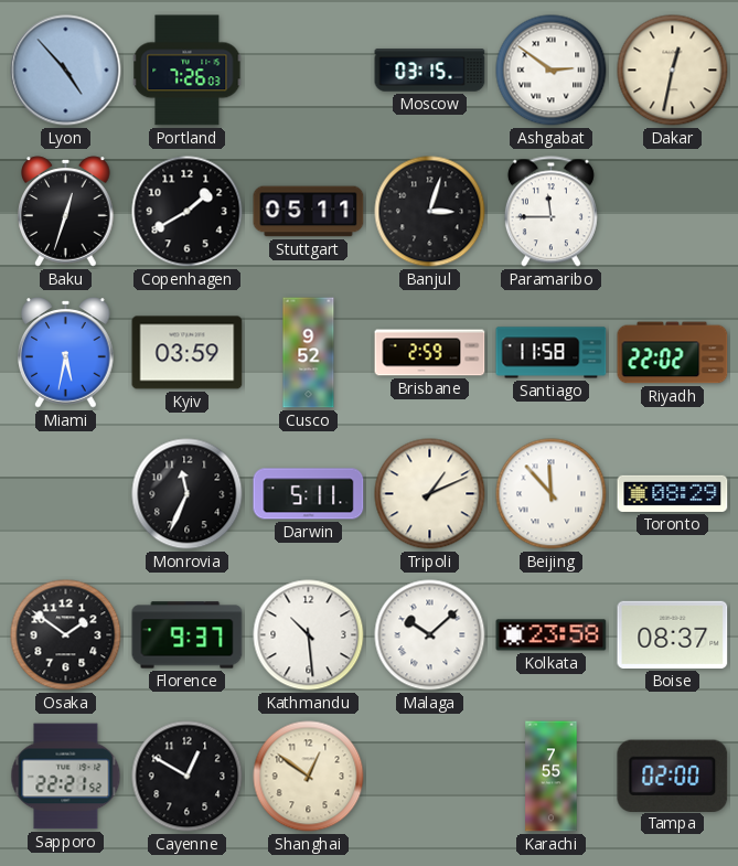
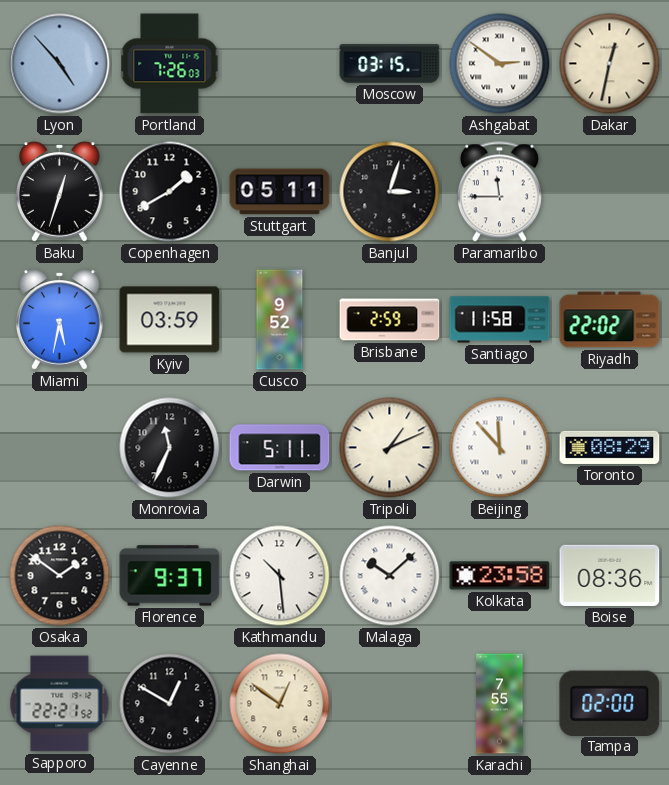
Boise: 08:37 -> 08:36 (610, 575)
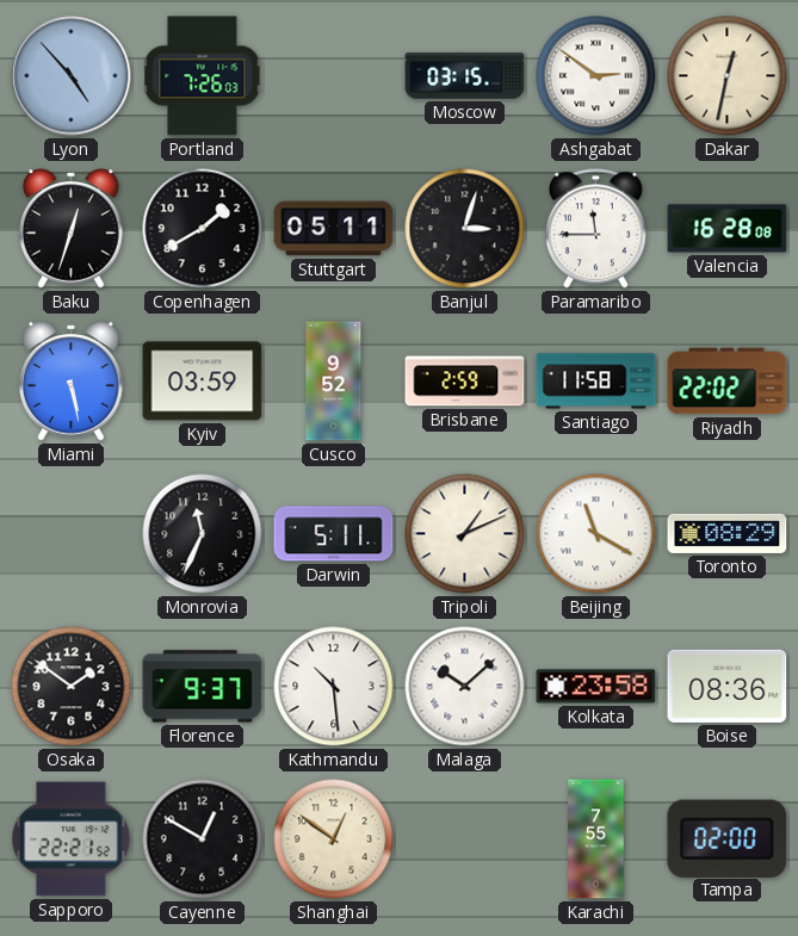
Valencia: none -> 16:28 (728, 229)
Miami: 5:32 -> 5:28 (72, 382)
Beijing: 11:53 -> 11:20 (596, 534)
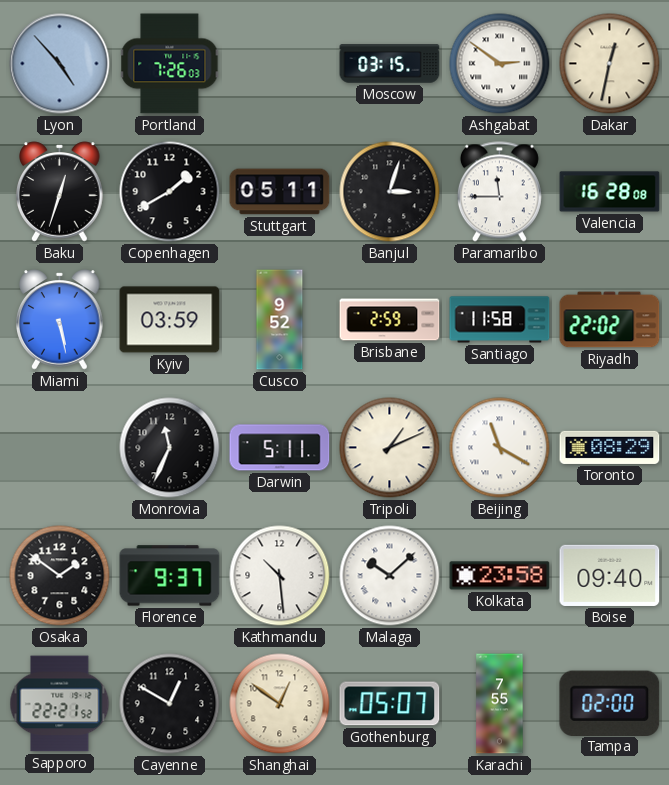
Boise: 08:36 -> 09:40 (610, 575)
Gothenburg: none -> 05:07 (390, 704)
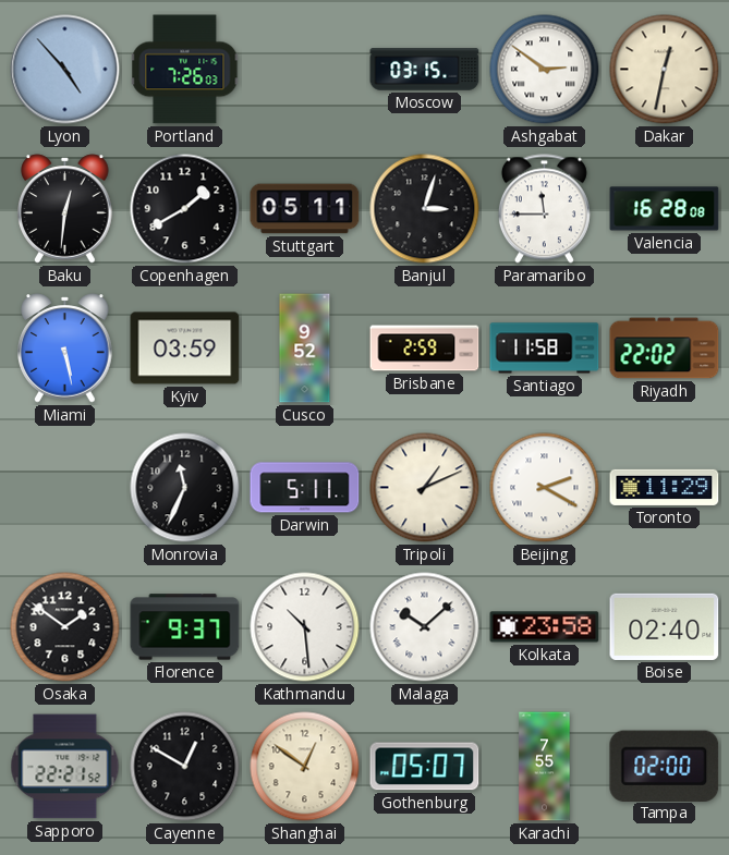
Baku: 12:33 -> 12:31 (65, 209)
Beijing: 11:20 -> 2:20 (545, 488)
Toronto: 08:29 -> 11:29 (665, 487)
Boise: 09:40 -> 02:40 (665, 626)
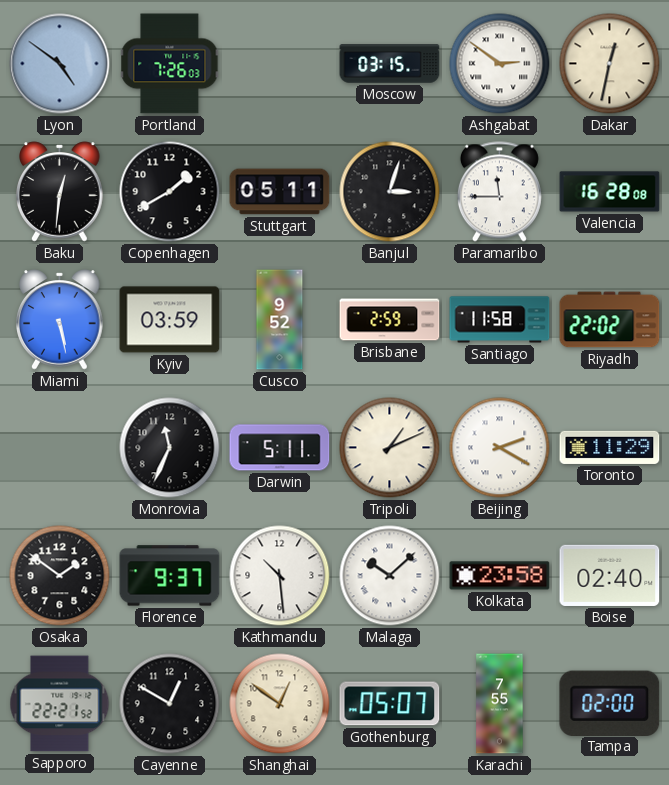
Lyon: 4:53 -> 4:51 (60, 64)
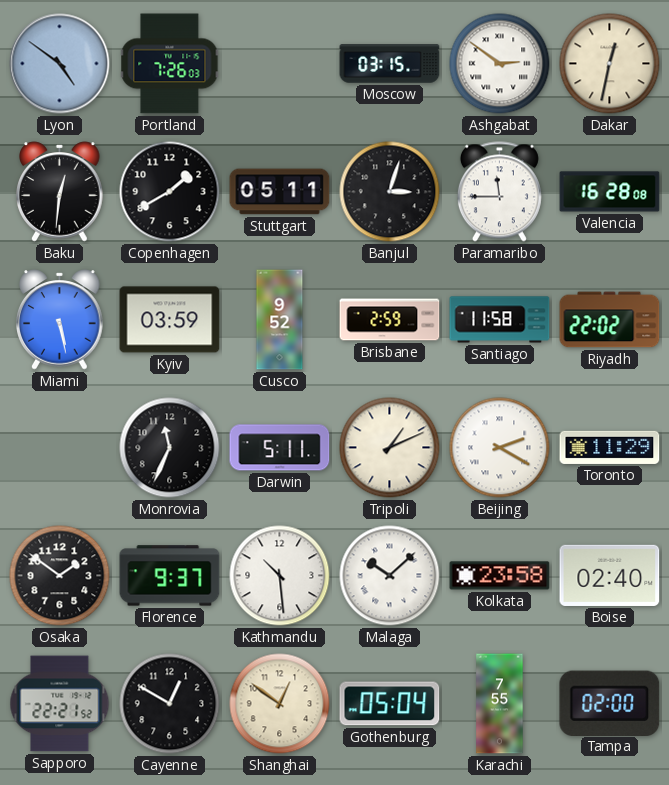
Gothenburg: 05:07 -> 05:04 (390, 704)
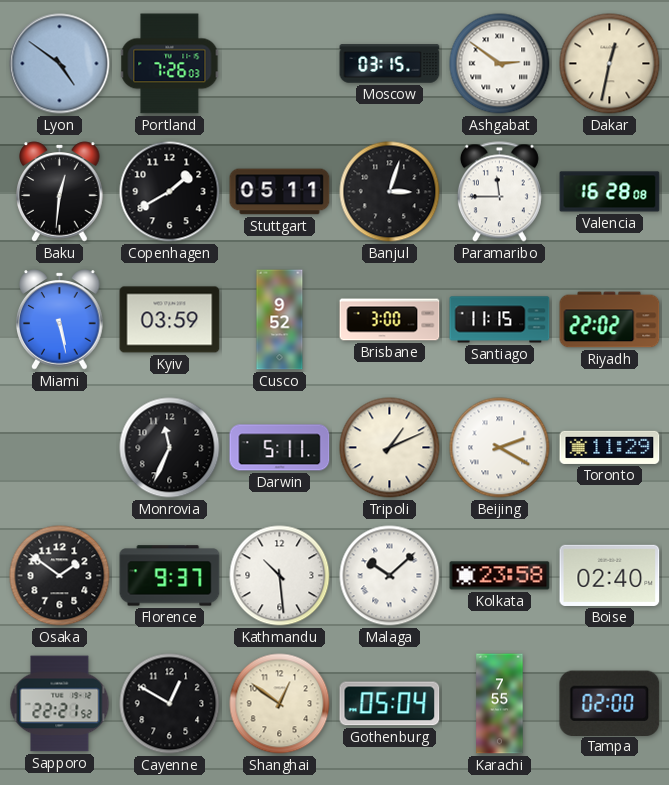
Brisbane: 2:59 -> 3:00 (390, 320)
Santiago: 11:58 -> 11:15 (500, 320)
